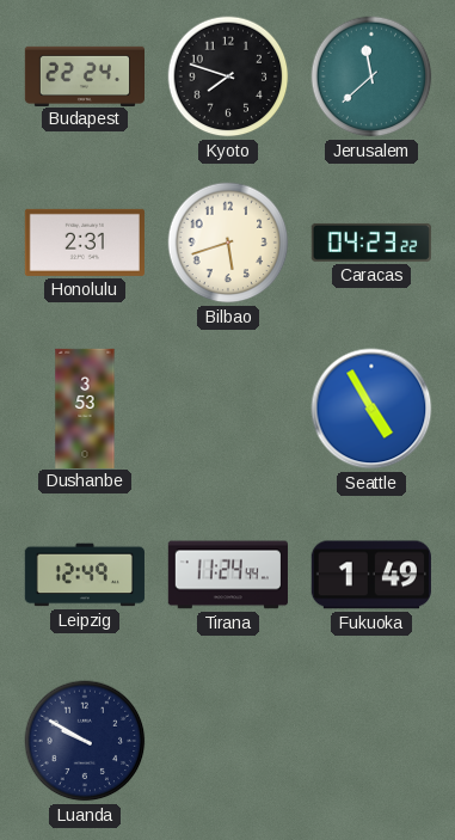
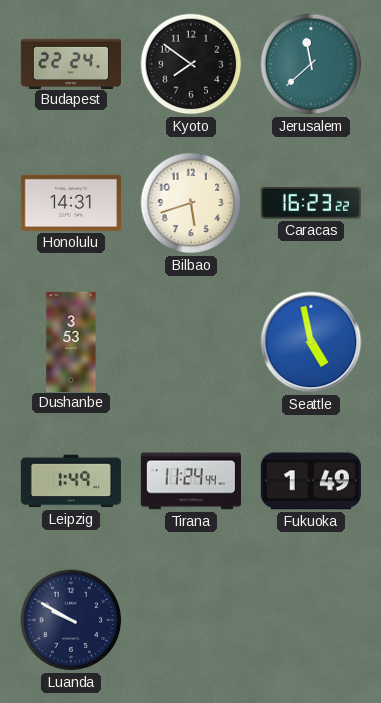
Kyoto: 7:48 -> 7:51 (191, 64)
Honolulu: 2:31 -> 14:31 (71, 203)
Caracas: 04:23 -> 16:23 (311, 203)
Seattle: 4:55 -> 4:58 (311, 342)
Leipzig: 12:49 -> 1:49 (71, 481)
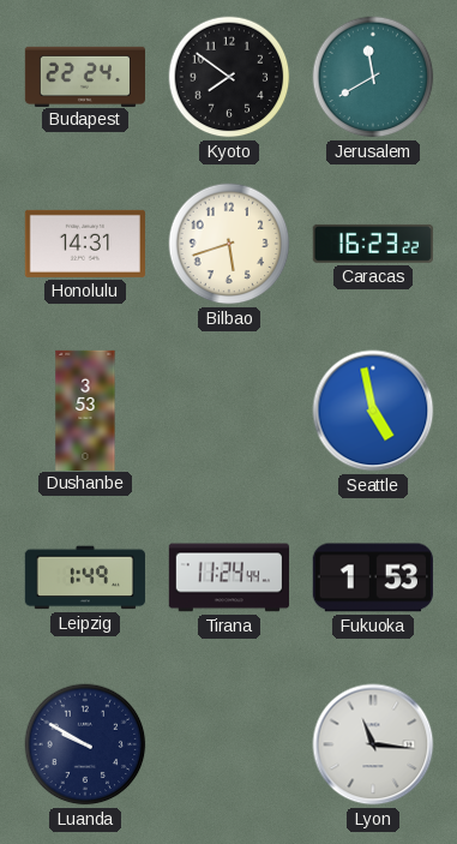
Jerusalem: 11:38 -> 11:40 (373, 77)
Fukuoka: 1:49 -> 1:53 (373, 577)
Lyon: none -> 11:16 (373, 744)
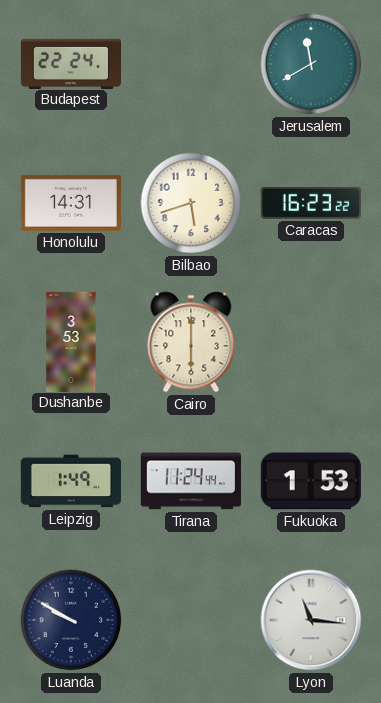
Kyoto: 7:51 -> none (229, 77)
Cairo: none -> 6:00 (191, 342)
Seattle: 4:58 -> none (373, 411)
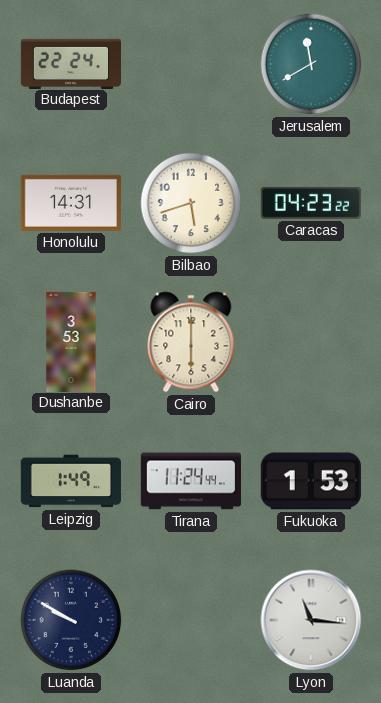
Caracas: 16:23 -> 04:23 (311, 203)
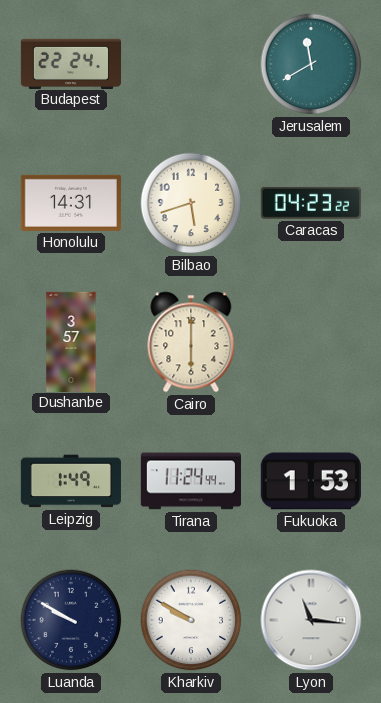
Dushanbe: 3:53 -> 3:57 (71, 341)
Kharkiv: none -> 9:50 (191, 620)
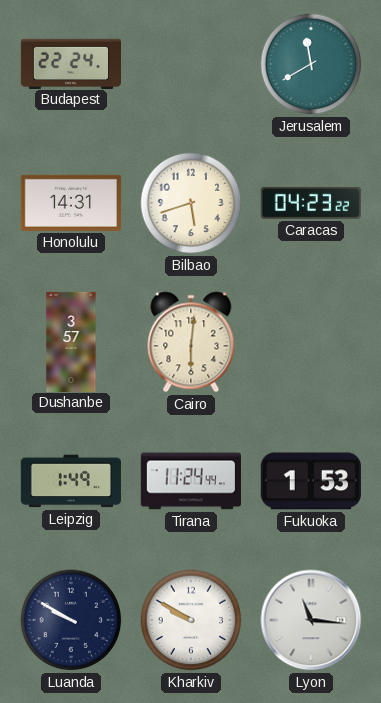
Cairo: 6:00 -> 6:01 (191, 342)
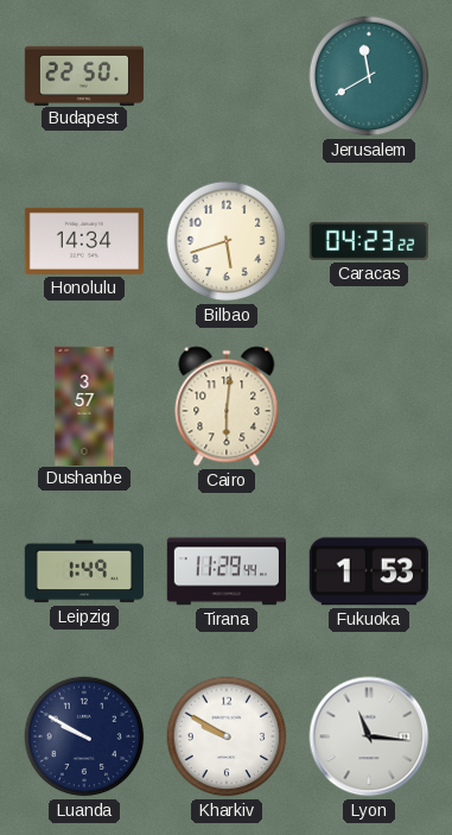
Budapest: 22:24 -> 22:50 (83, 75)
Honolulu: 14:31 -> 14:34 (84, 241)
Tirana: 11:24 -> 11:29 (227, 571)
